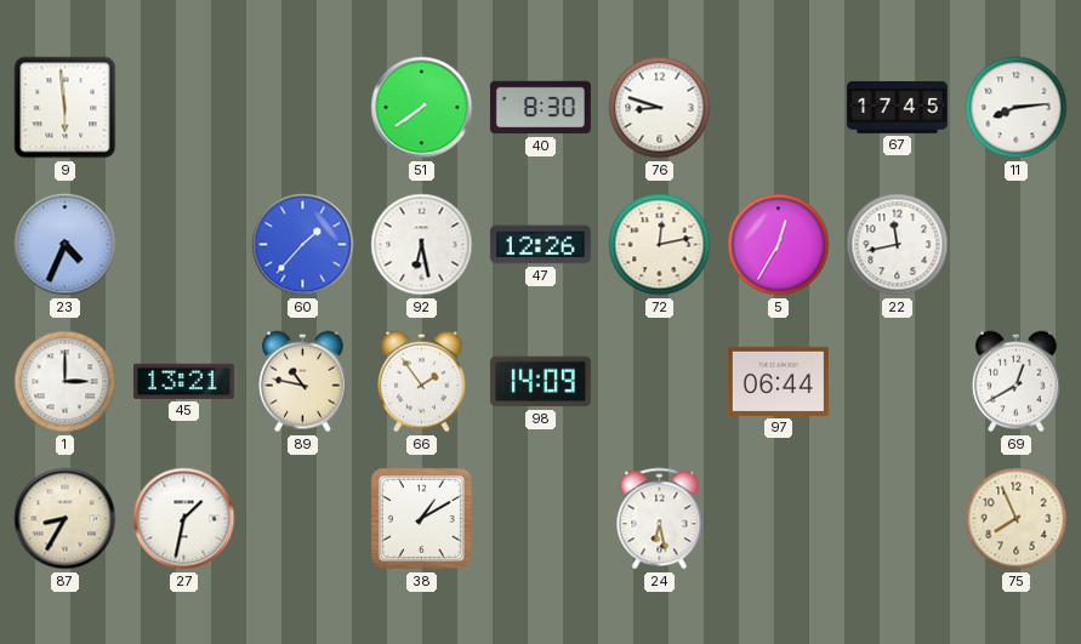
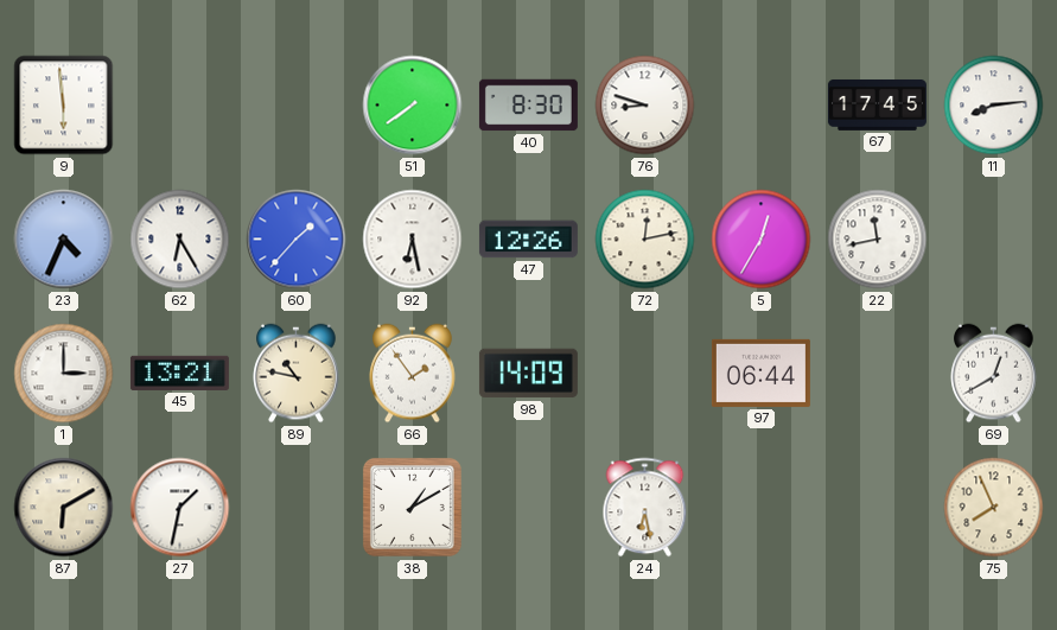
62: none -> 6:25 (180, 240)
87: 8:35 -> 6:10 (64, 508)
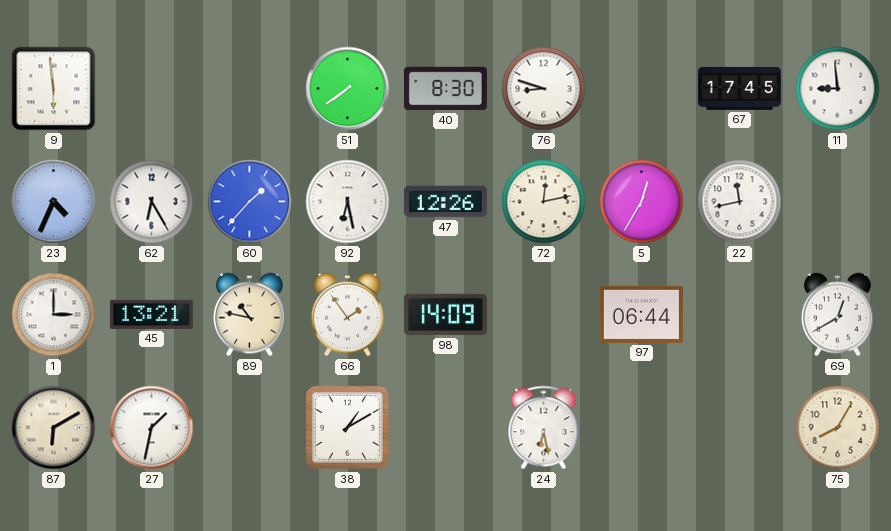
11: 8:14 -> 8:59 (838, 89)
75: 7:56 -> 8:05 (838, 428)
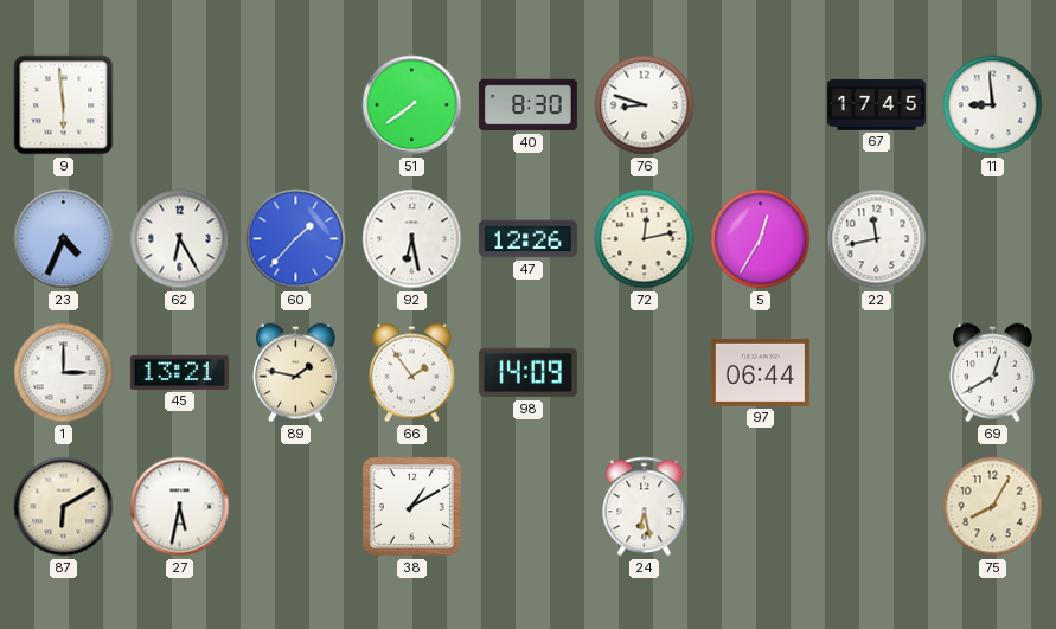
89: 10:47 -> 1:47 (296, 373)
27: 1:32 -> 5:32 (180, 507)
